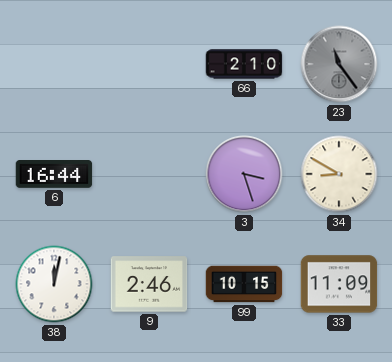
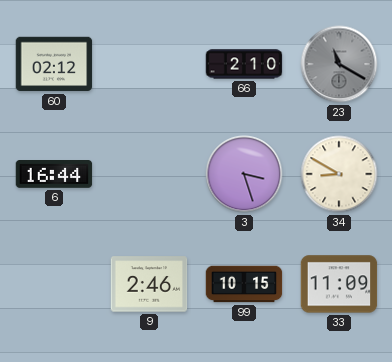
60: none -> 02:12 (54, 64)
23: 11:24 -> 11:20 (339, 64)
38: 12:02 -> none (54, 284)
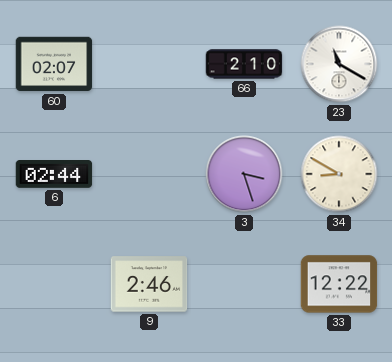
60: 02:12 -> 02:07 (54, 64)
23 dial: grey -> white (339, 64)
6: 16:44 -> 02:44 (54, 174)
99: 10:15 -> none (244, 284)
33: 11:09 -> 12:22 (339, 284)
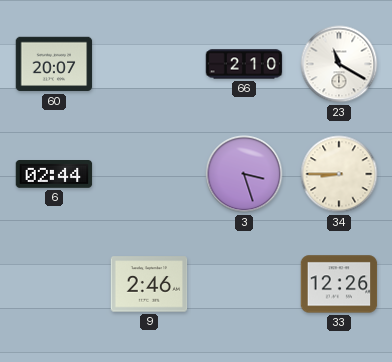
60: 02:07 -> 20:07 (54, 64)
34: 8:50 -> 8:45 (339, 174)
33: 12:22 -> 12:26 (339, 284)
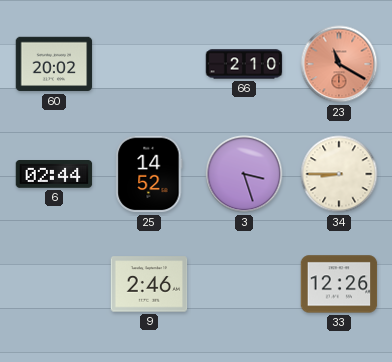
60: 20:07 -> 20:02 (54, 64)
23 dial: white -> salmon (339, 64)
25: none -> 14:52 (149, 174)
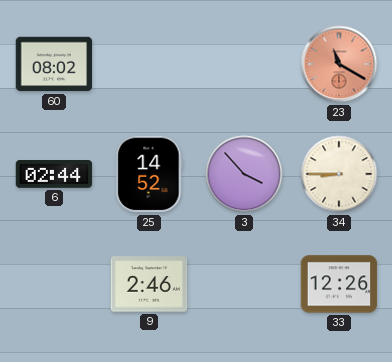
60: 20:02 -> 08:02 (54, 64)
66: 2:10 -> none (244, 64)
3: 3:27 -> 3:53 (244, 174)
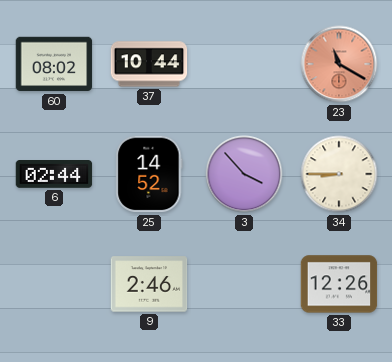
37: none -> 10:44 (149, 64)
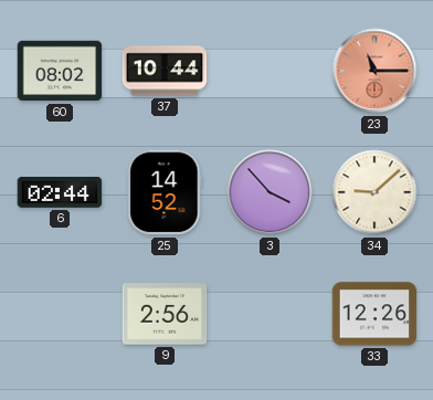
23: 11:20 -> 11:15 (374, 71)
34: 8:45 -> 9:08 (374, 192)
9: 2:46 -> 2:56 (165, 314)
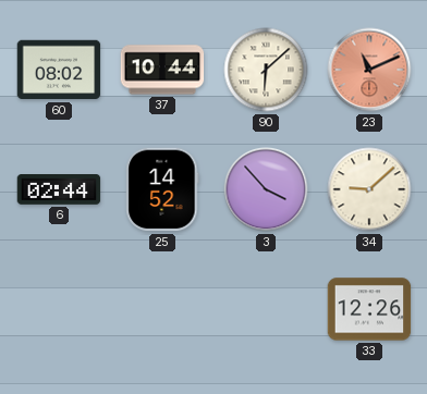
90: none -> 6:08 (266, 70)
23: 11:15 -> 11:11 (369, 70)
9: 2:56 -> none (165, 314)
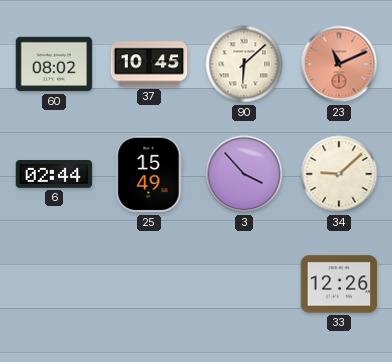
37: 10:44 -> 10:45 (149, 64)
25: 14:52 -> 15:49 (149, 174)
